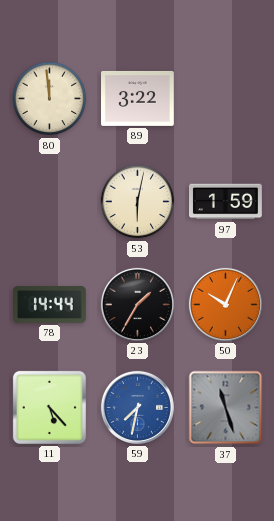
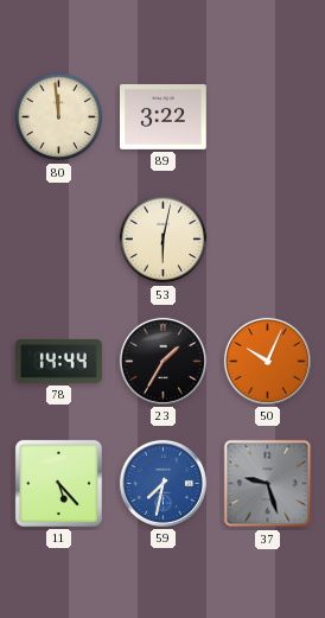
97: 1:59 -> none (226, 202)
37: 11:27 -> 9:27 (268, 484)
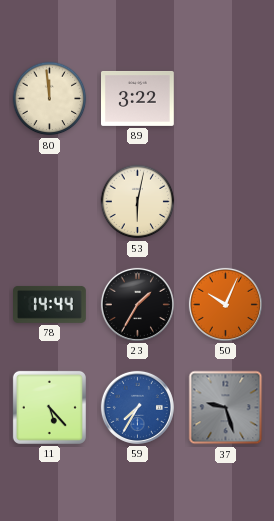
59: 7:32 -> 7:35 (137, 407)
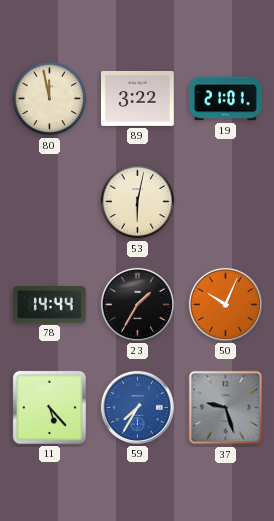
80: 11:59 -> 11:58 (50, 99)
19: none -> 21:01 (226, 99)
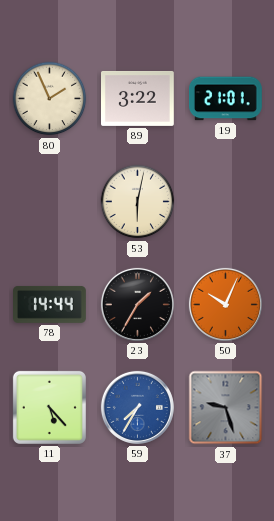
80: 11:58 -> 1:56 (50, 99)
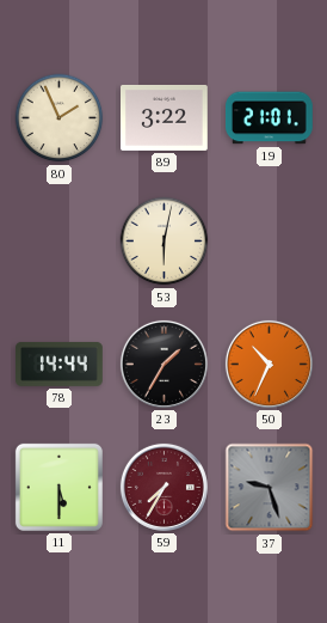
50: 10:04 -> 10:34 (269, 364)
11: 5:23 -> 5:30 (58, 487)
59 dial: blue -> burgundy (163, 487)
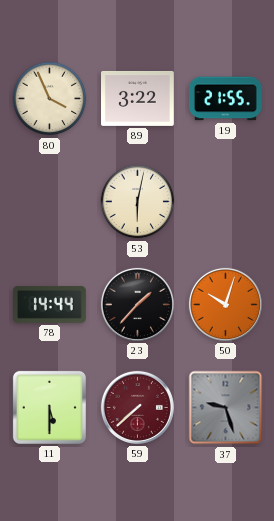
80: 1:56 -> 3:56 (50, 99)
19: 21:01 -> 21:55 (226, 99)
23: 1:35 -> 1:37 (137, 304)
50: 10:34 -> 10:03 (225, 304)
59: 7:35 -> 7:38 (137, 407)
